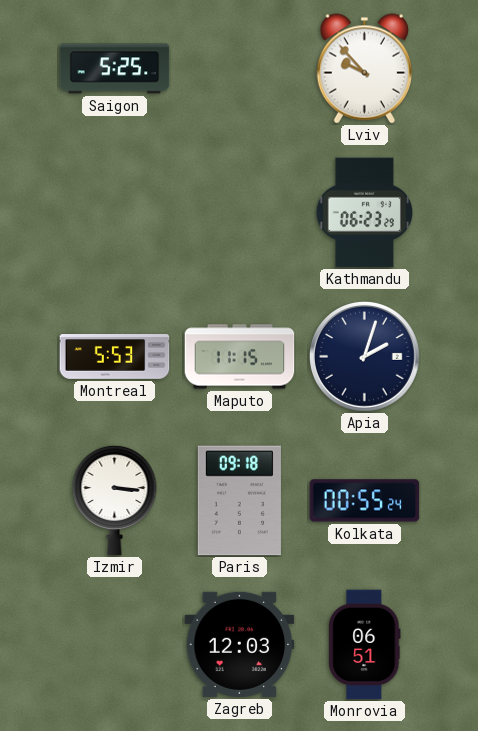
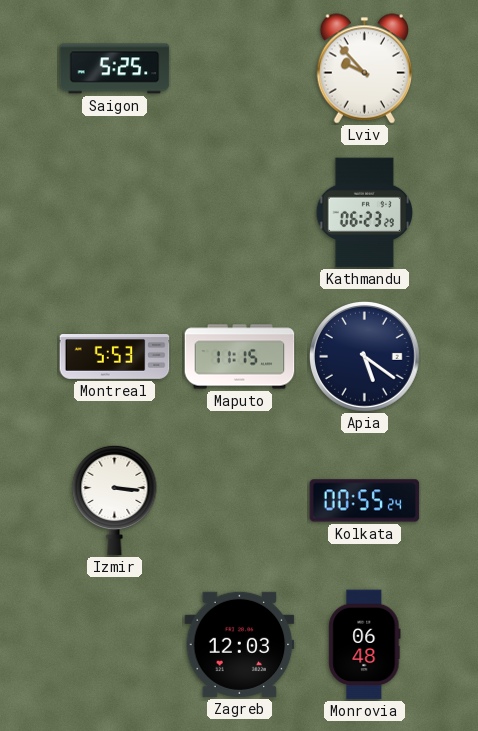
Apia: 2:03 -> 5:21 (365, 357)
Paris: 09:18 -> none (239, 501)
Monrovia: 06:51 -> 06:48 (365, 645)
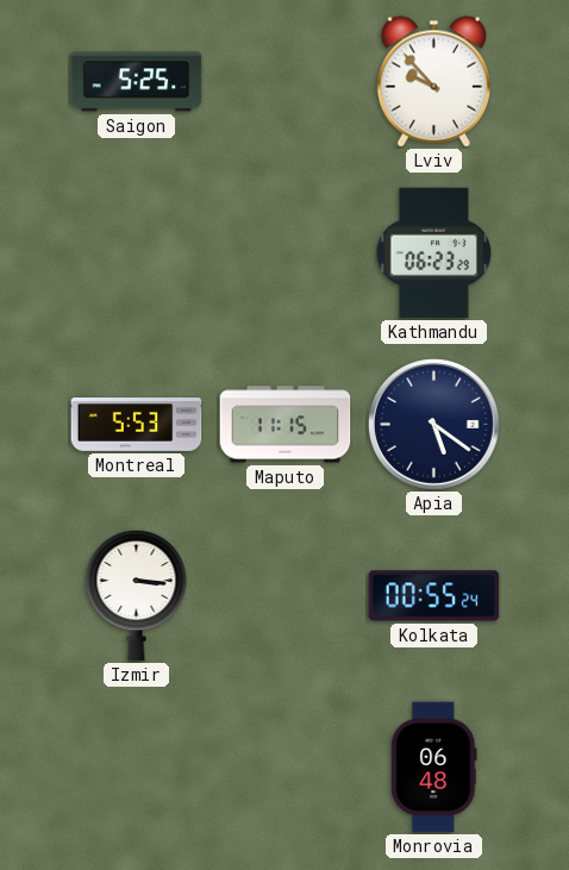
Zagreb: 12:03 -> none (240, 644)
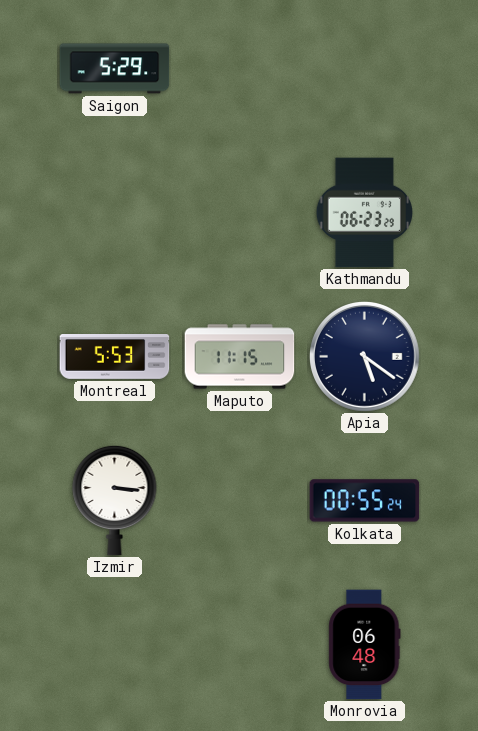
Saigon: 5:25 -> 5:29 (115, 69)
Lviv: 9:53 -> none (433, 82)
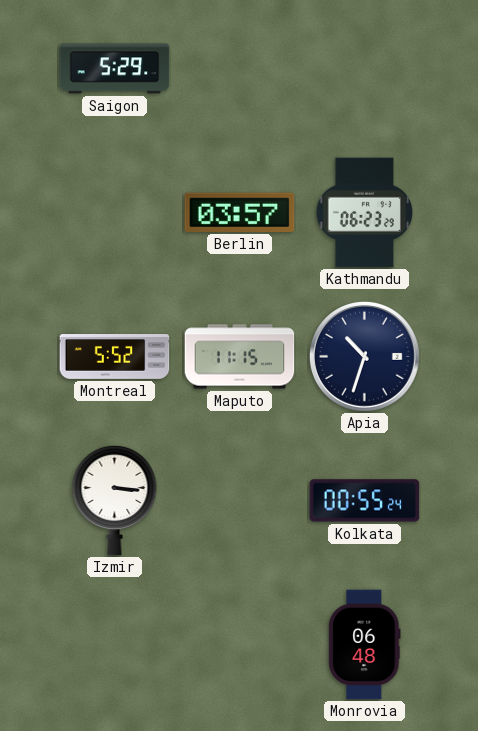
Berlin: none -> 03:57 (240, 212)
Montreal: 5:53 -> 5:52 (115, 357)
Apia: 5:21 -> 10:33 (365, 357)
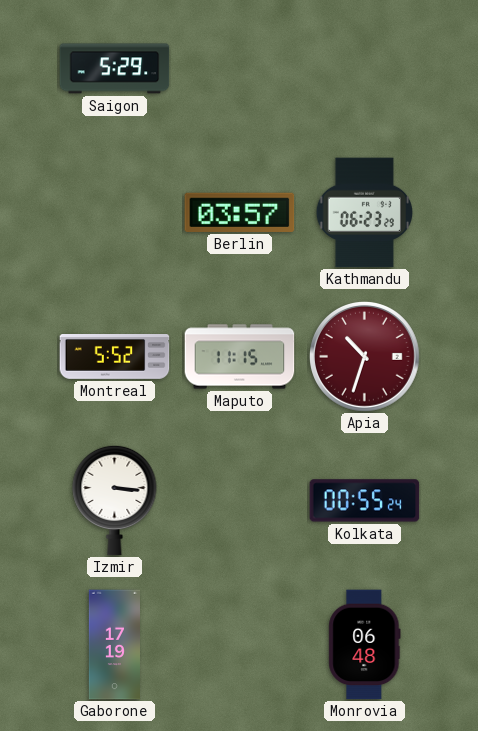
Apia dial: navy -> burgundy (365, 357)
Gaborone: none -> 17:19 (114, 645)
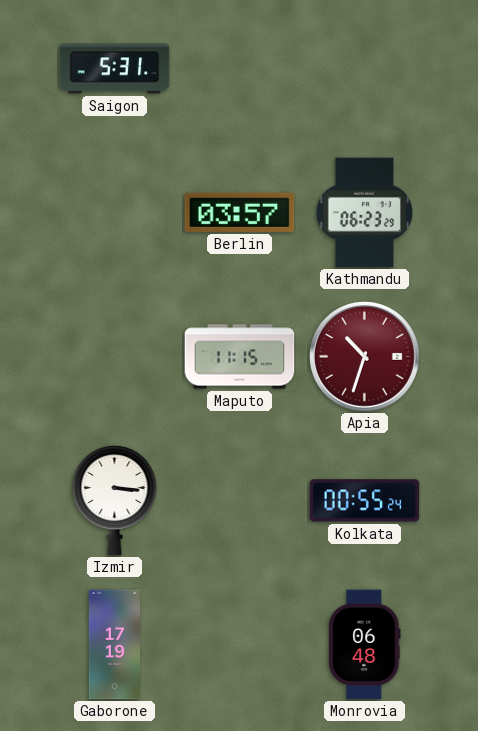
Saigon: 5:29 -> 5:31 (115, 69)
Montreal: 5:52 -> none (115, 357)
